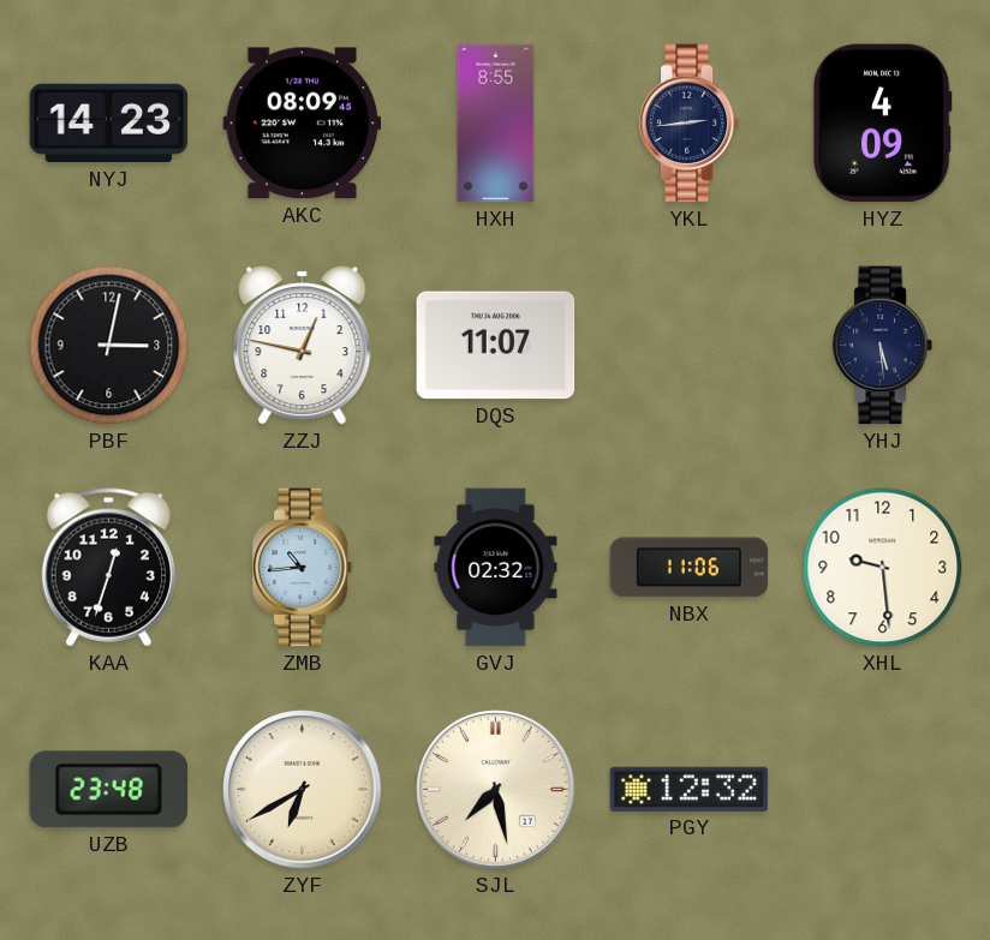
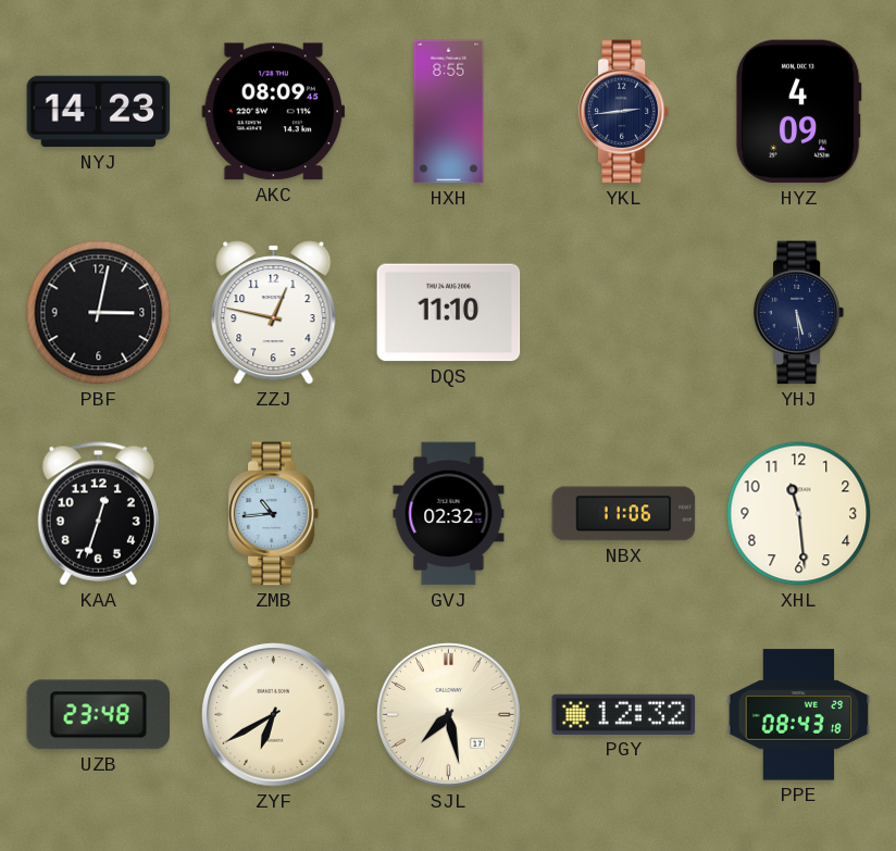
DQS: 11:07 -> 11:10 (449, 313)
XHL: 9:29 -> 11:29 (799, 514)
PPE: none -> 08:43 (799, 715)
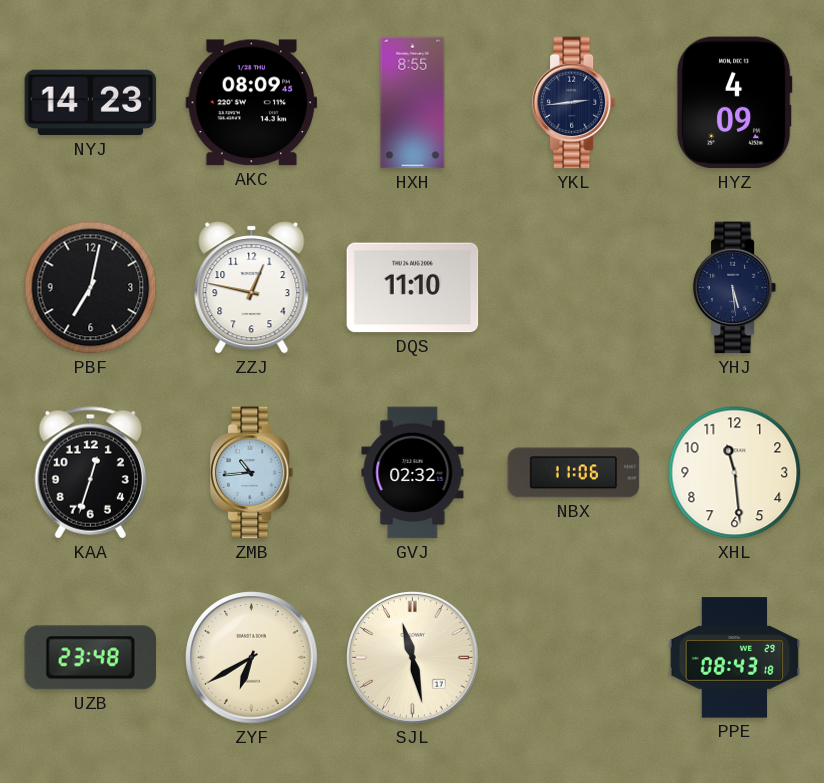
PBF: 3:02 -> 7:02 (91, 288)
SJL: 7:28 -> 11:28 (413, 658)
PGY: 12:32 -> none (624, 714)
